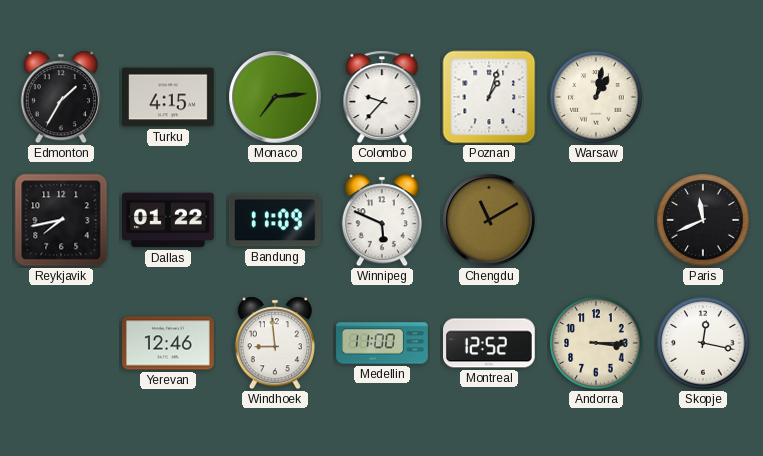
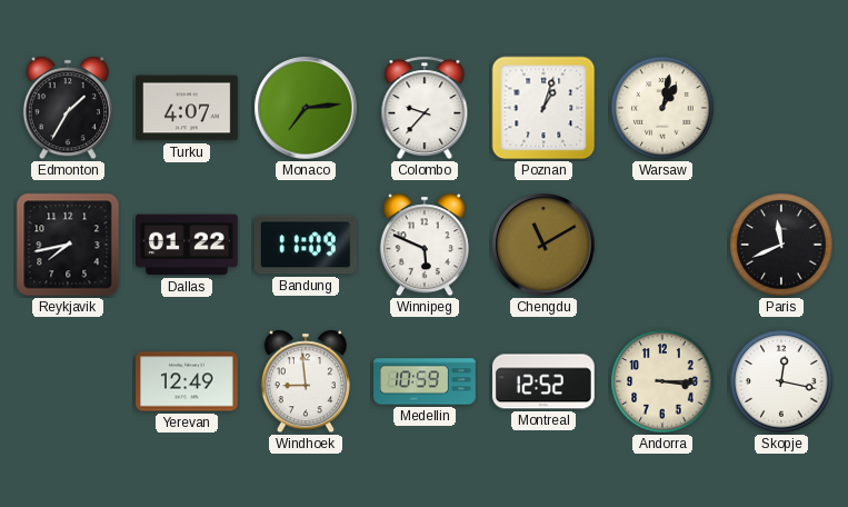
Turku: 4:15 -> 4:07 (188, 108)
Yerevan: 12:46 -> 12:49 (188, 381)
Medellin: 11:00 -> 10:59 (425, 381)
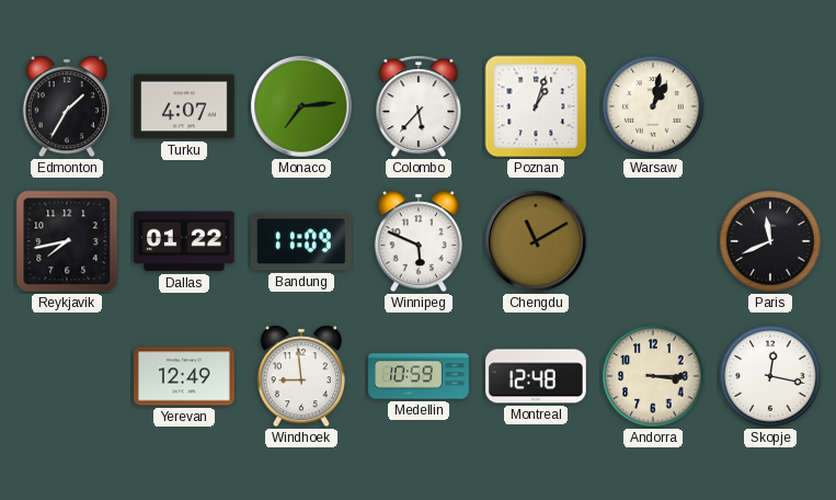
Colombo: 9:37 -> 5:37 (419, 106)
Montreal: 12:52 -> 12:48 (537, 376)
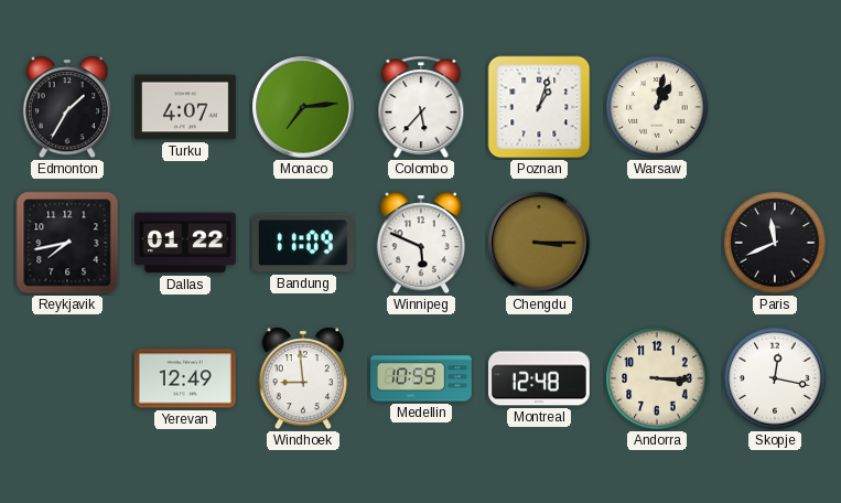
Chengdu: 11:10 -> 3:15 (539, 243)
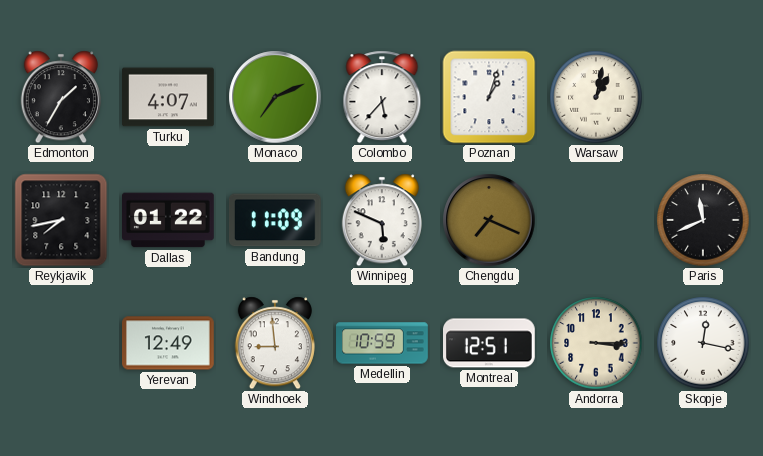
Monaco: 7:14 -> 7:11 (275, 97)
Chengdu: 3:15 -> 7:19 (489, 220)
Montreal: 12:48 -> 12:51 (490, 343)
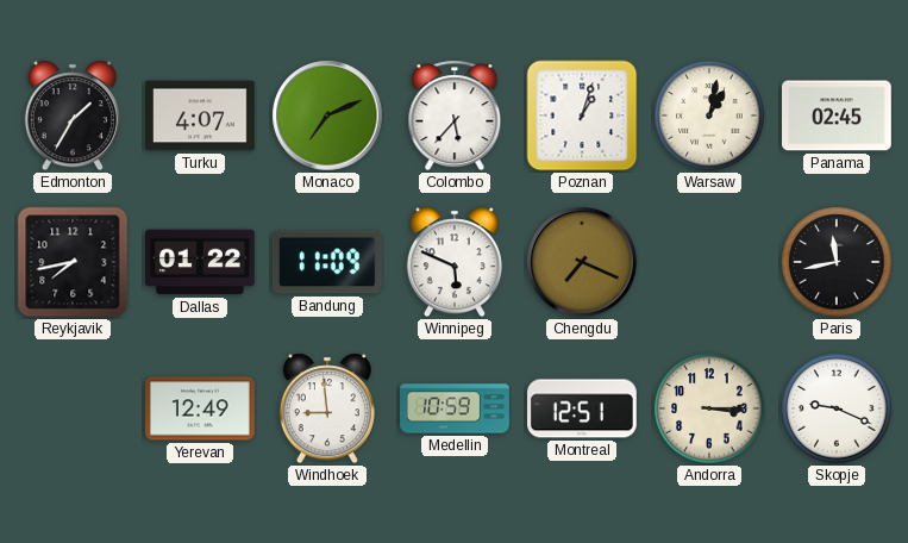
Panama: none -> 02:45 (838, 116)
Paris: 11:41 -> 11:43 (837, 262)
Skopje: 12:17 -> 9:19 (837, 408)
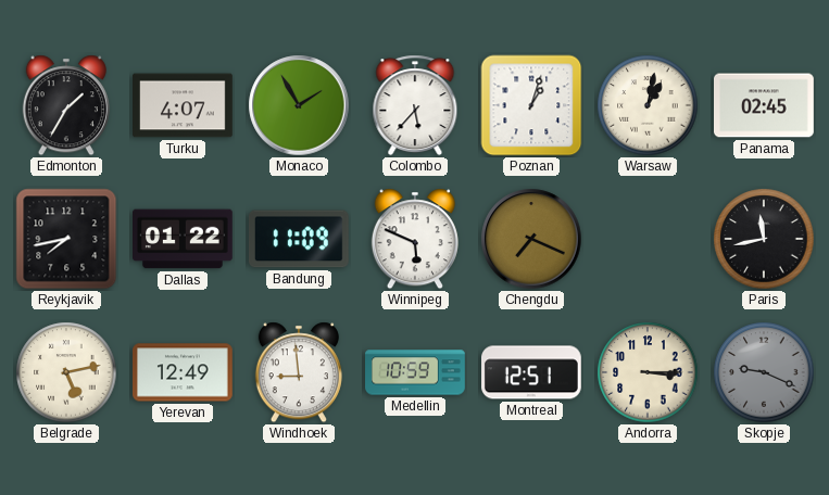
Monaco: 7:11 -> 1:55 (299, 105)
Belgrade: none -> 5:13 (66, 372)
Skopje dial: white -> grey (764, 372)
